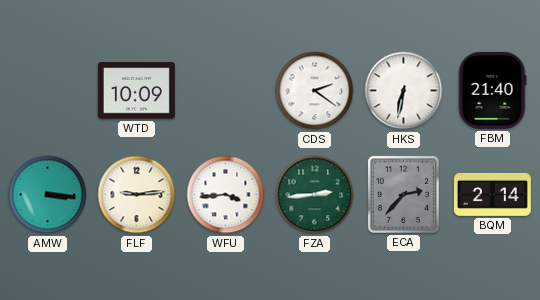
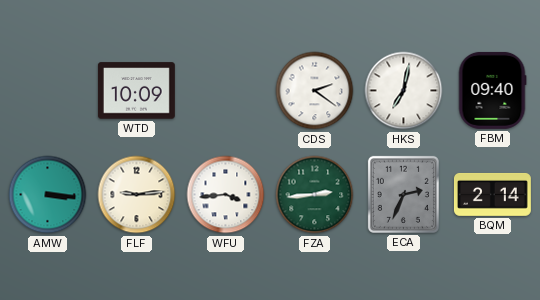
HKS: 6:32 -> 7:02 (404, 91)
FBM: 21:40 -> 09:40 (492, 90)
ECA: 2:37 -> 2:34 (403, 194)
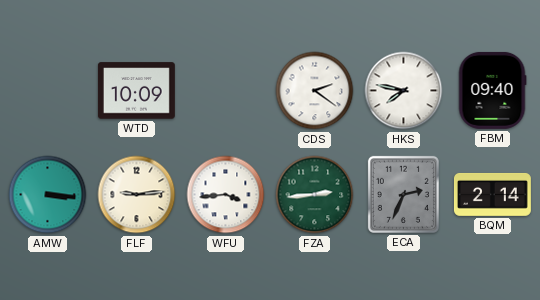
HKS: 7:02 -> 7:47 (404, 91)
